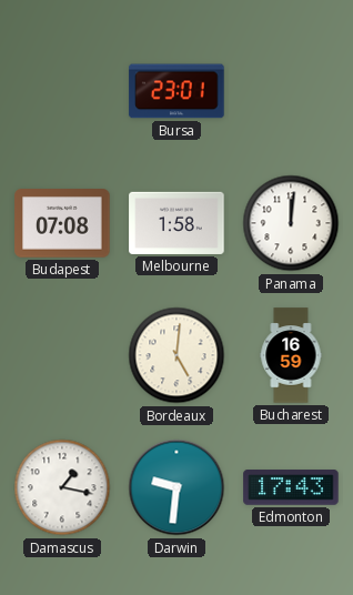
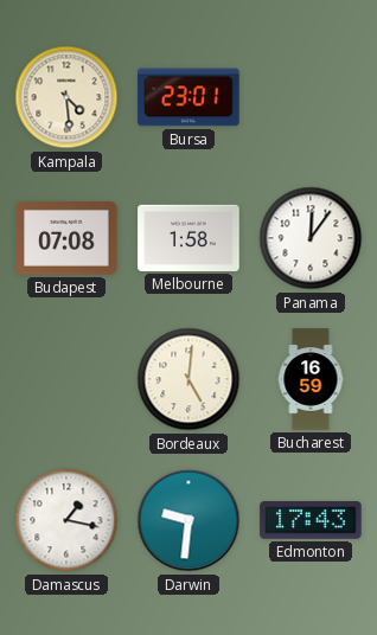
Kampala: none -> 4:29 (66, 97)
Panama: 12:01 -> 12:06 (311, 238)
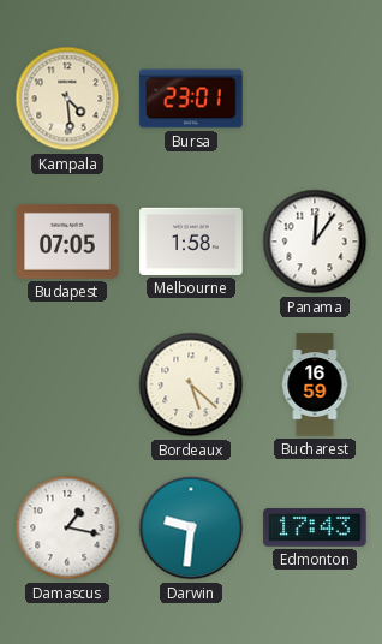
Budapest: 07:08 -> 07:05 (67, 241)
Bordeaux: 5:01 -> 5:22 (191, 384)
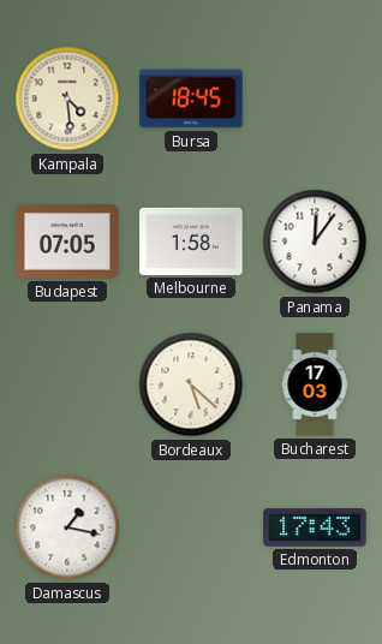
Bursa: 23:01 -> 18:45 (191, 99)
Bucharest: 16:59 -> 17:03 (315, 384)
Darwin: 9:31 -> none (191, 527)
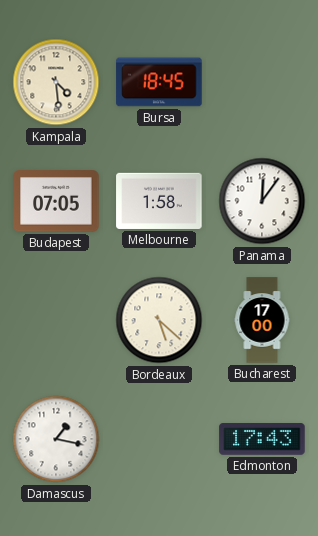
Bucharest: 17:03 -> 17:00 (262, 320)
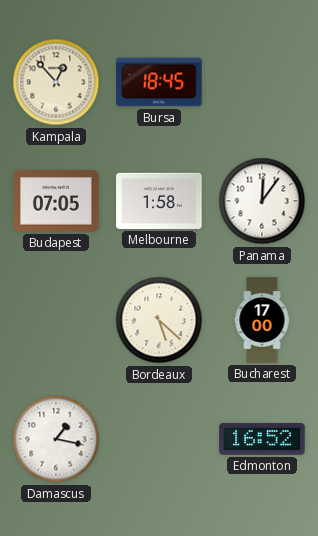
Kampala: 4:29 -> 12:53 (56, 82)
Edmonton: 17:43 -> 16:52 (262, 439)
